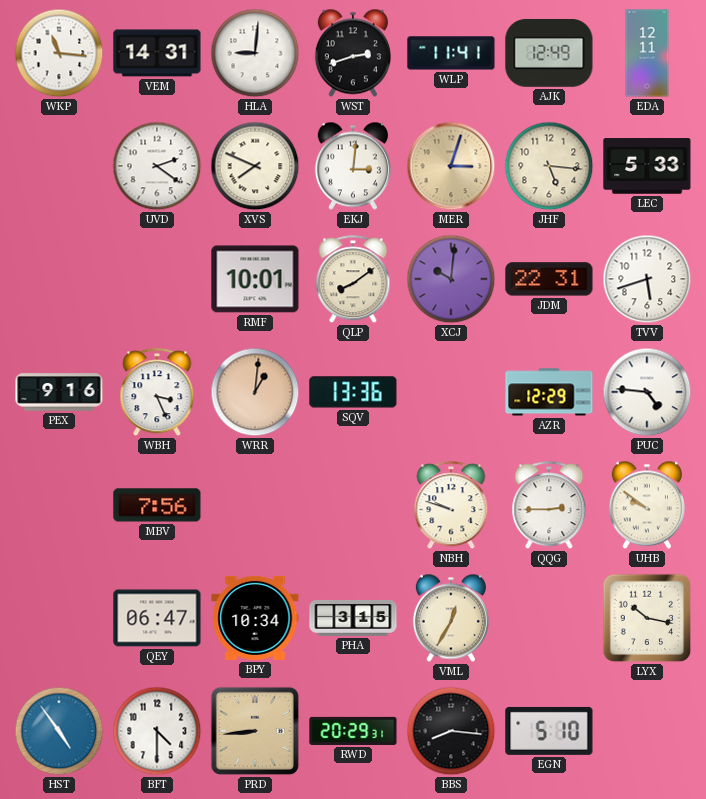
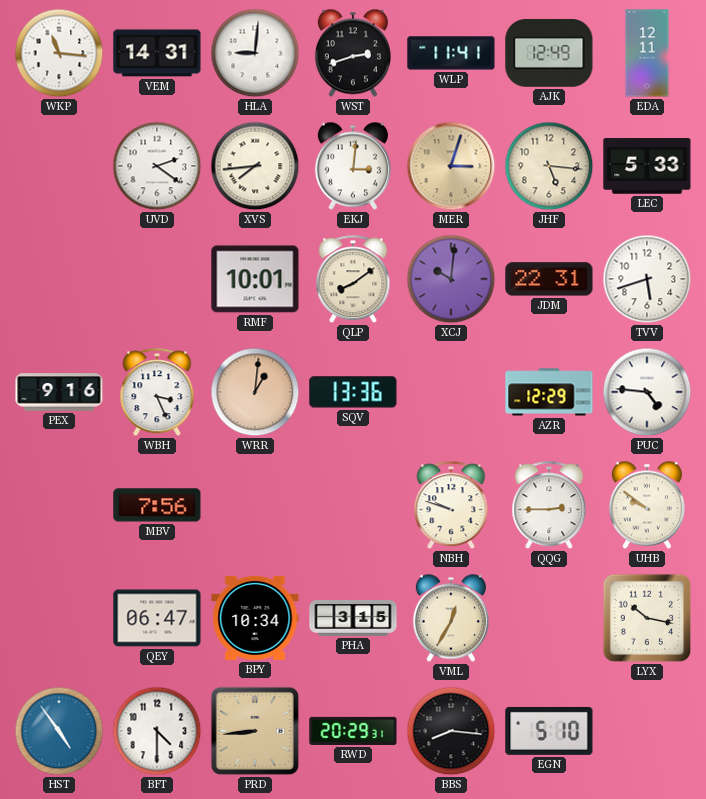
XVS: 7:49 -> 7:44 (255, 166)
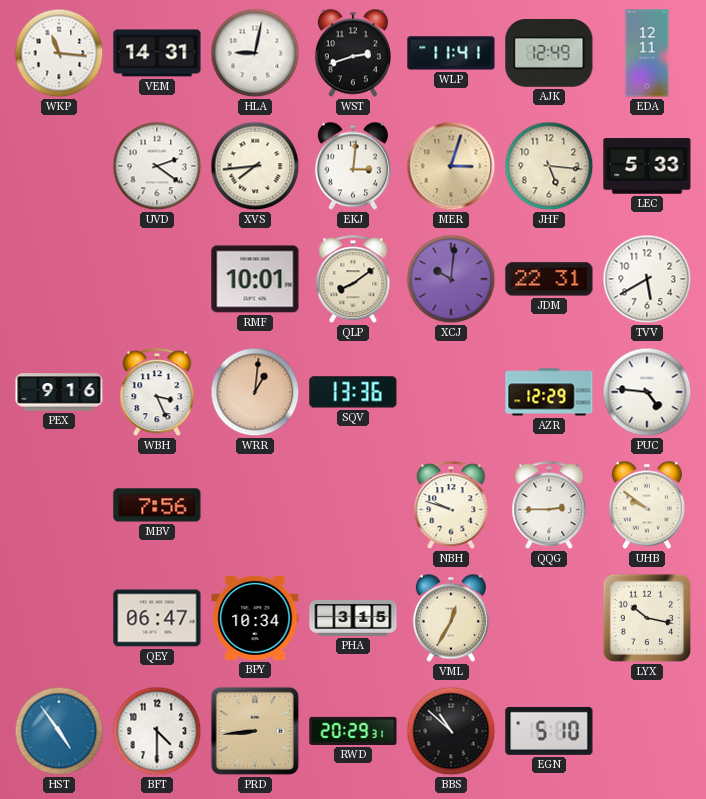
HLA: 9:01 -> 9:02 (255, 53)
TVV: 5:42 -> 5:40 (647, 279)
BBS: 8:16 -> 10:52 (451, 731)
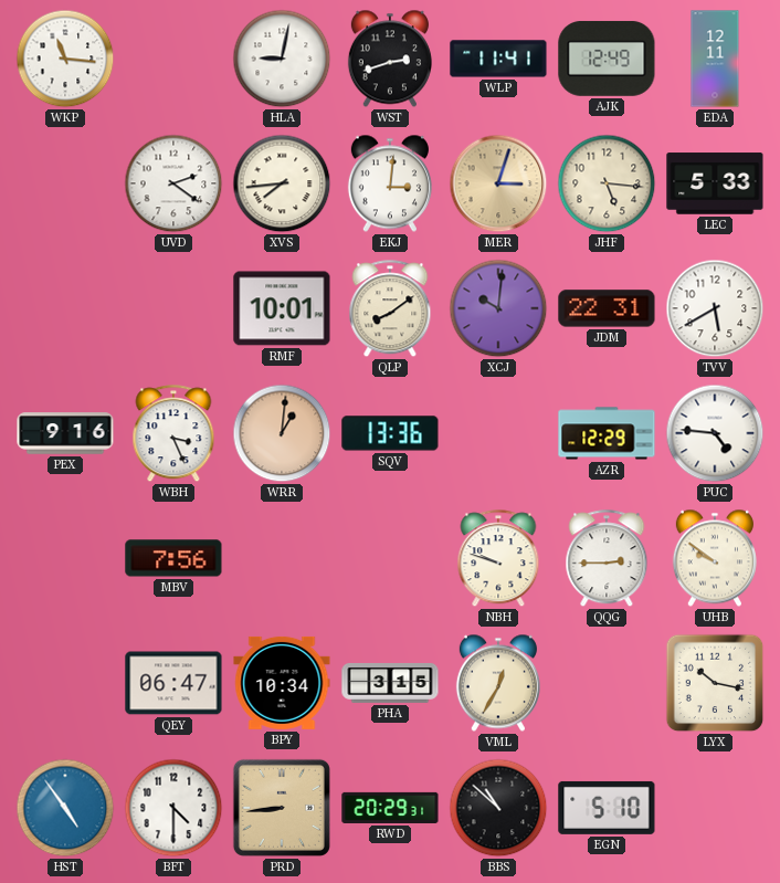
VEM: 14:31 -> none (157, 53)
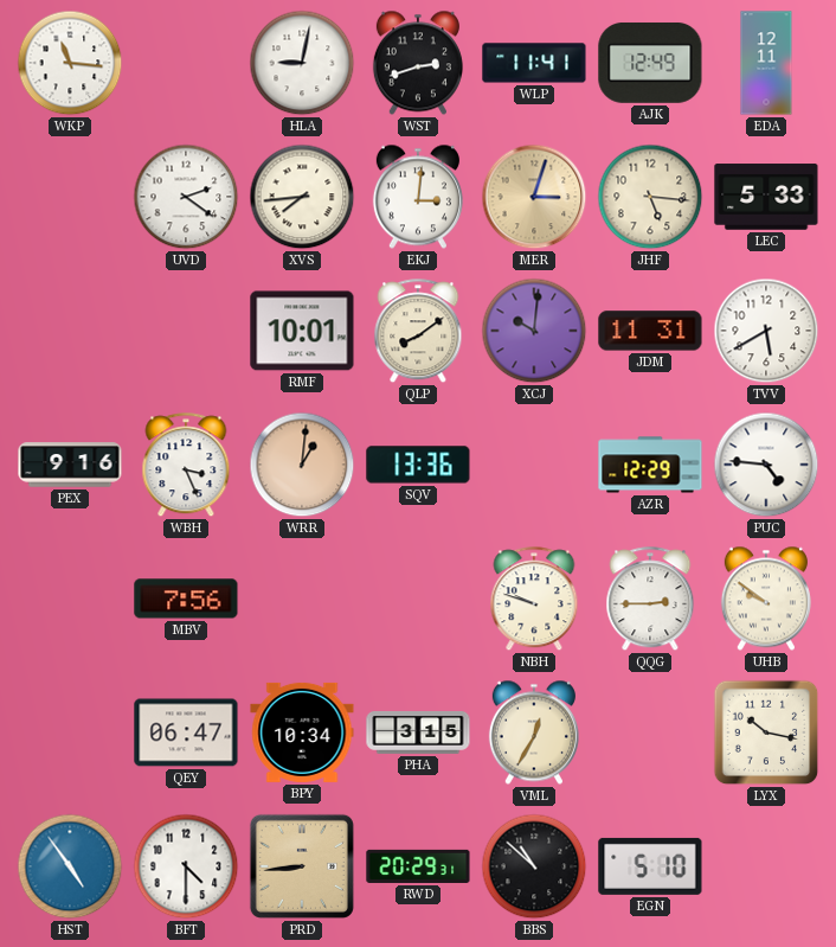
JDM: 22:31 -> 11:31 (650, 331)
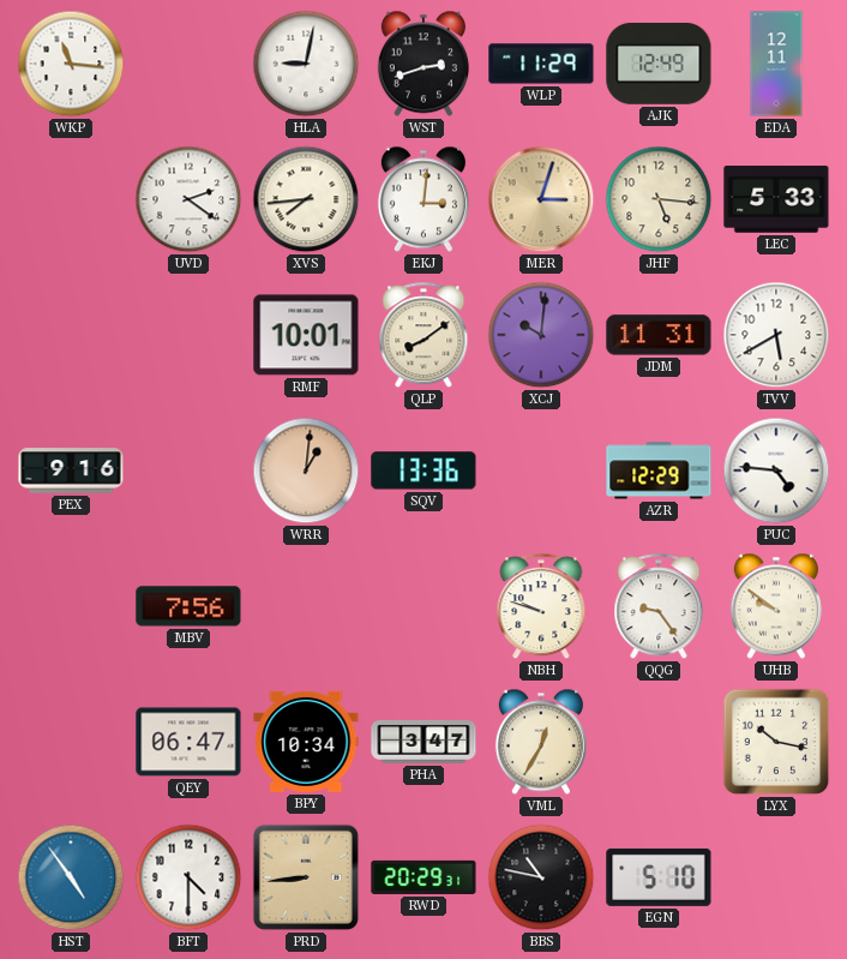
WLP: 11:41 -> 11:29 (541, 64)
WBH: 3:26 -> none (186, 466)
QQG: 2:45 -> 9:24 (659, 607)
PHA: 3:15 -> 3:47 (423, 742)
BBS: 10:52 -> 10:47 (541, 877)
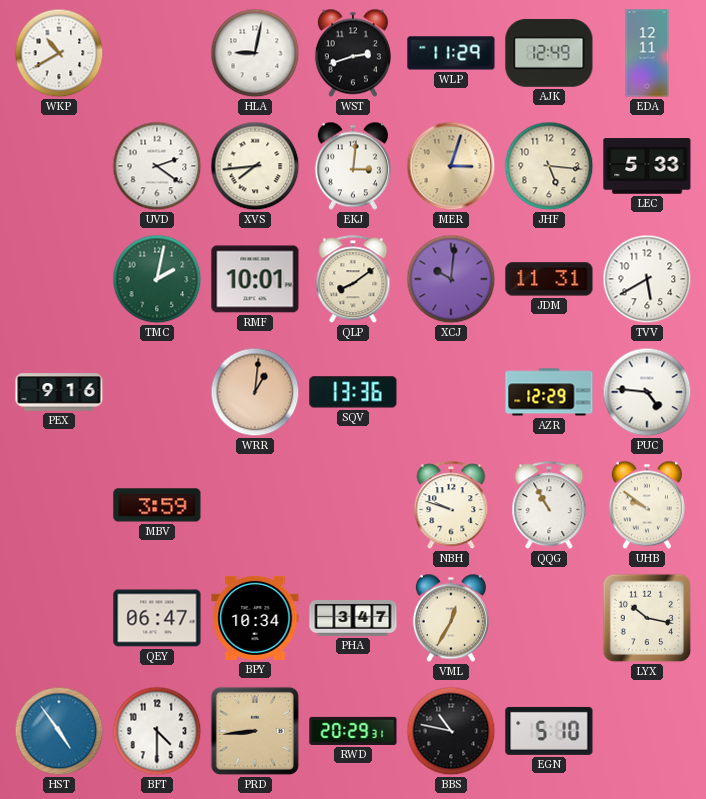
WKP: 11:16 -> 10:40 (59, 53)
TMC: none -> 2:02 (157, 279)
MBV: 7:56 -> 3:59 (157, 505)
QQG: 9:24 -> 10:55 (549, 506)
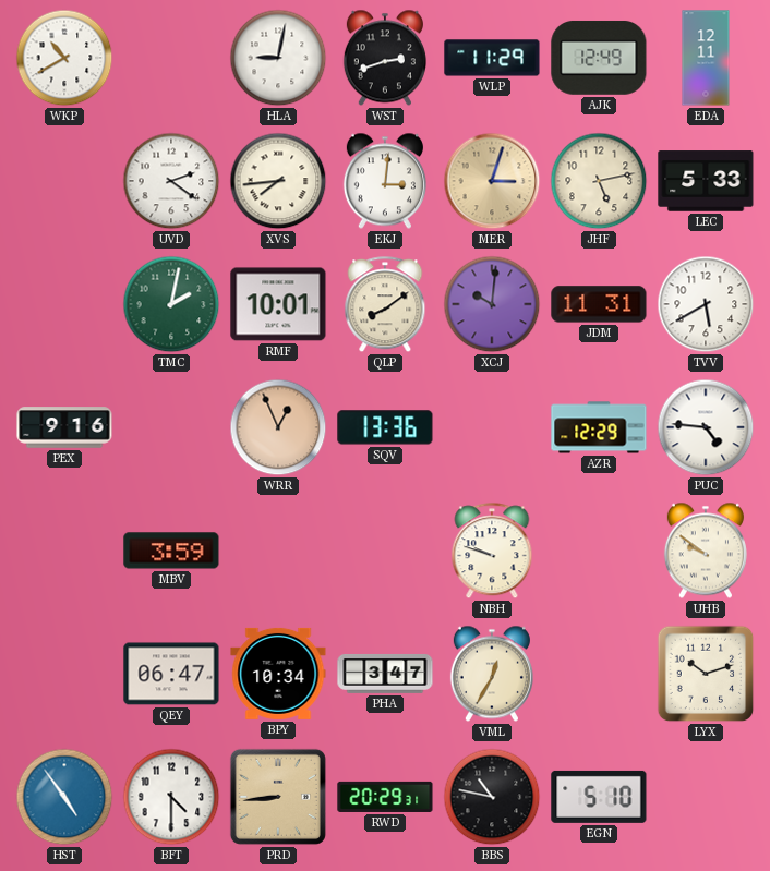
JHF: 5:16 -> 5:13 (599, 181)
WRR: 1:01 -> 12:56 (278, 427)
QQG: 10:55 -> none (549, 506)
LYX: 10:17 -> 10:12 (706, 674)
